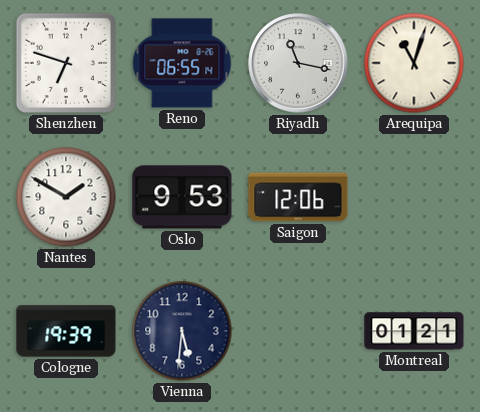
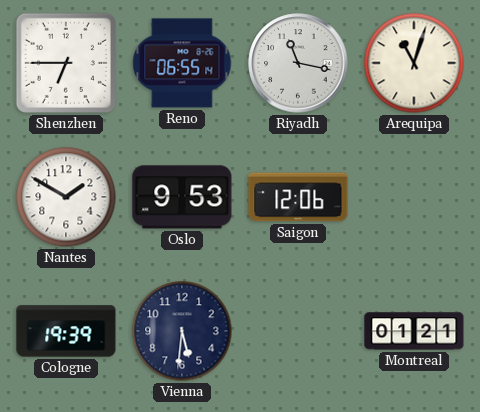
Shenzhen: 6:48 -> 6:45 (66, 63)
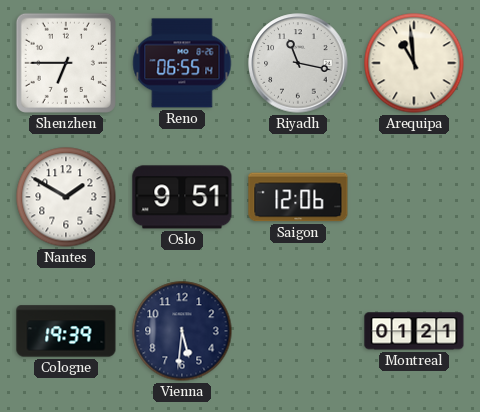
Arequipa: 11:03 -> 10:59 (414, 63)
Oslo: 9:53 -> 9:51 (182, 197)
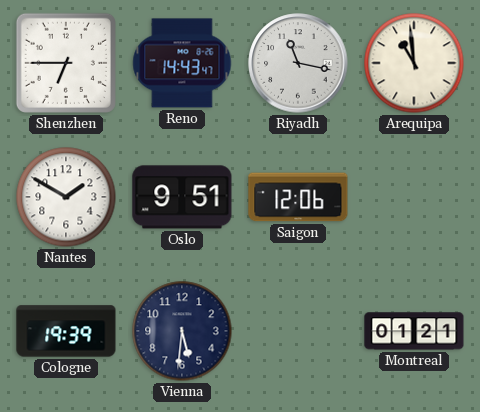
Reno: 06:55 -> 14:43 (182, 63)
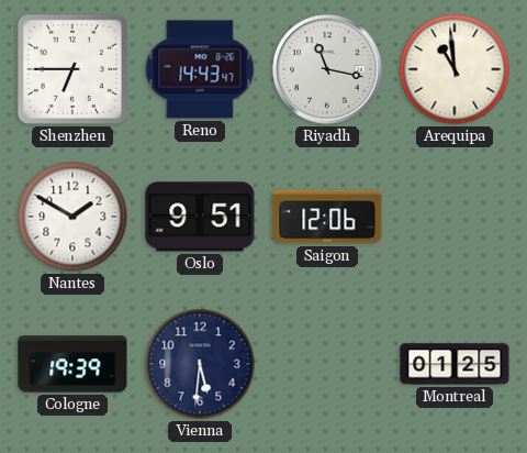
Montreal: 01:21 -> 01:25 (455, 364)
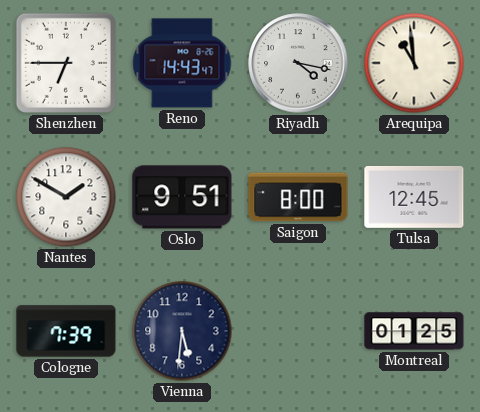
Riyadh: 11:17 -> 4:17 (298, 63)
Saigon: 12:06 -> 8:00 (298, 197)
Tulsa: none -> 12:45 (414, 197)
Cologne: 19:39 -> 7:39 (66, 331)
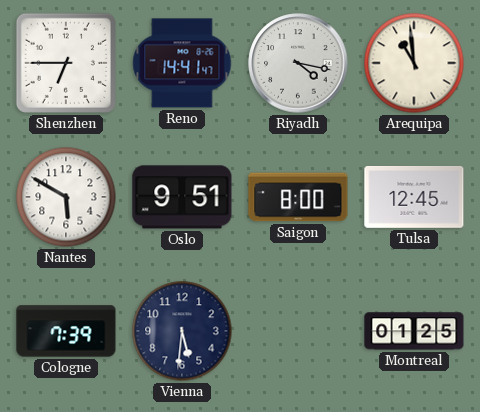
Reno: 14:43 -> 14:41 (182, 63)
Nantes: 1:50 -> 5:50 (66, 197)
